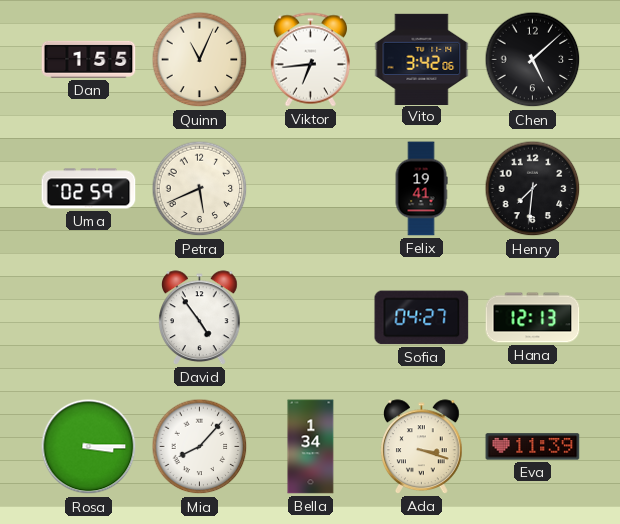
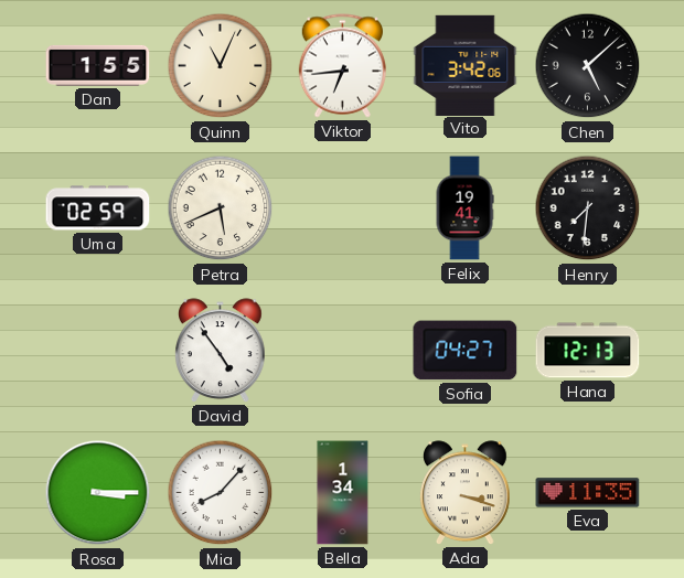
Eva: 11:39 -> 11:35 (588, 493)
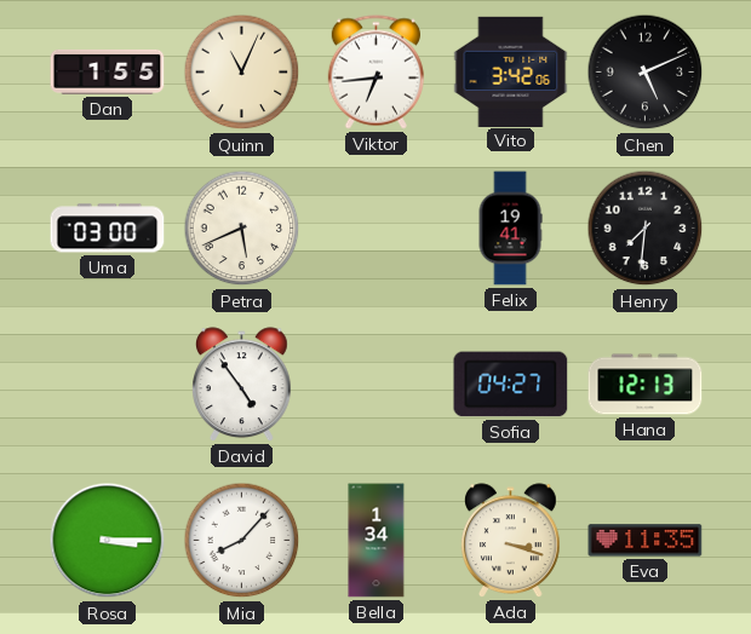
Chen: 5:08 -> 5:11 (646, 73)
Uma: 02:59 -> 03:00 (108, 229)
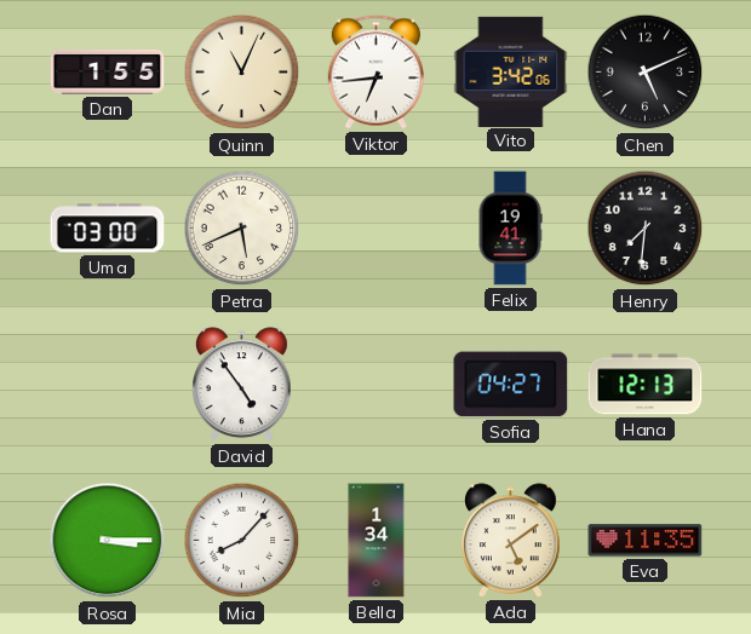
Ada: 3:18 -> 5:09 (511, 541)
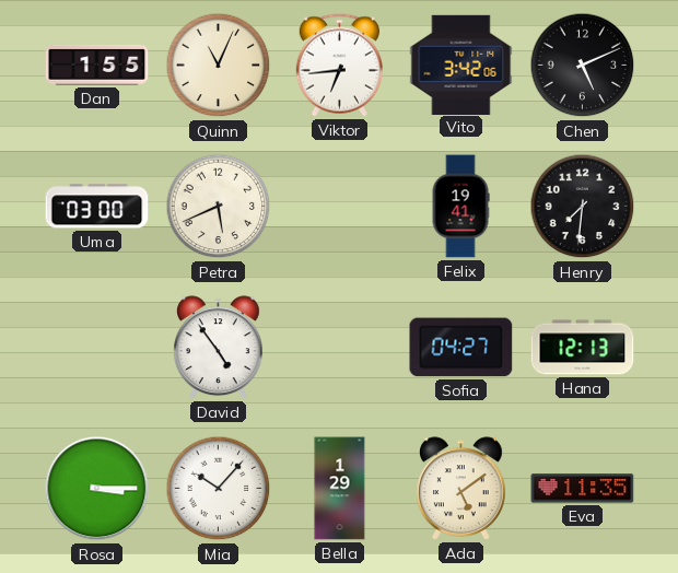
Mia: 8:07 -> 10:07 (219, 489)
Bella: 1:34 -> 1:29 (340, 489)
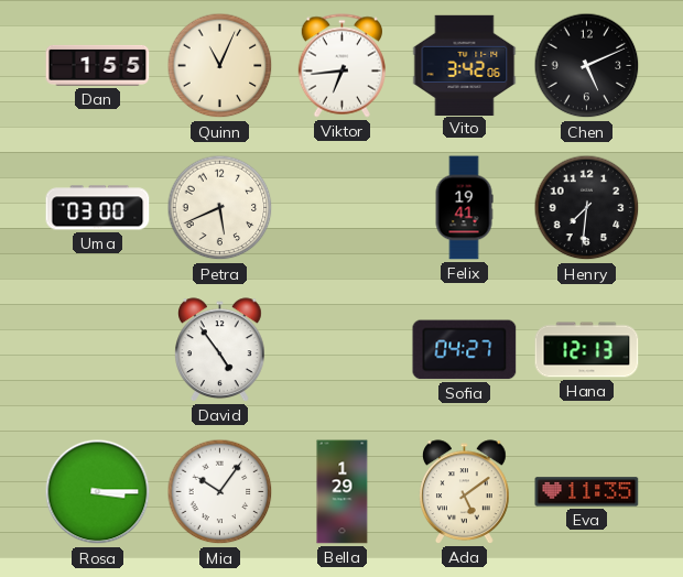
Mia: 10:07 -> 10:06 (220, 492)
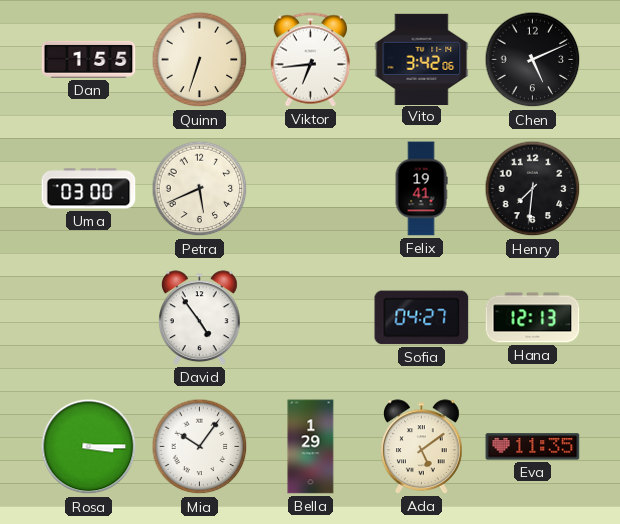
Quinn: 11:04 -> 6:33 (200, 60)
